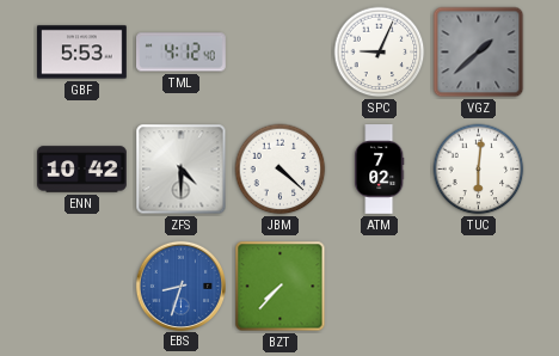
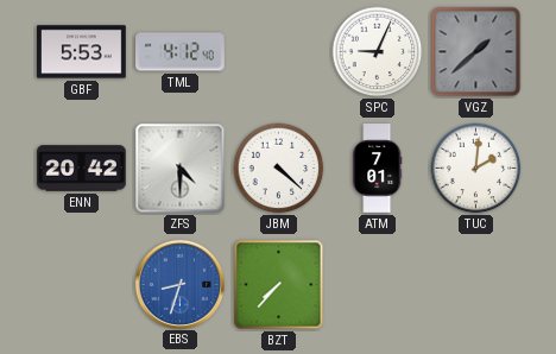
ENN: 10:42 -> 20:42 (82, 169)
ATM: 7:02 -> 7:01 (378, 169)
TUC: 6:01 -> 2:01 (476, 169)
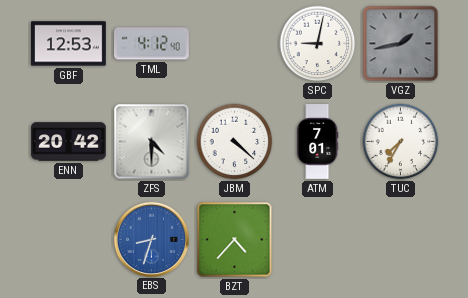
GBF: 5:53 -> 12:53 (69, 44)
SPC: 9:04 -> 9:02 (318, 44)
VGZ: 1:38 -> 1:43 (401, 44)
TUC: 2:01 -> 7:35 (401, 142)
BZT: 7:37 -> 4:37 (235, 240)
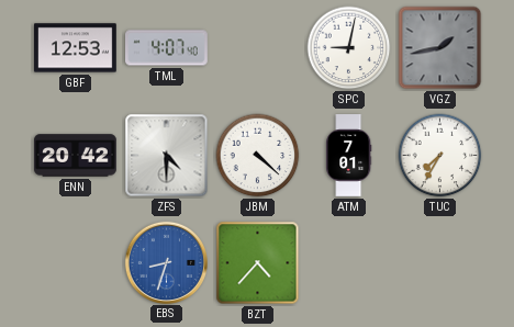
TML: 4:12 -> 4:07 (167, 48)
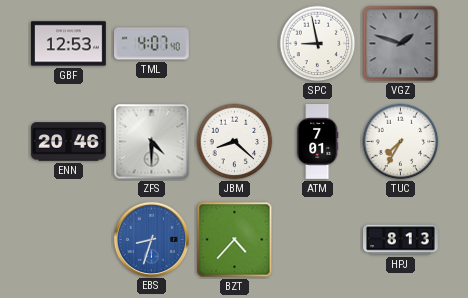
SPC: 9:02 -> 8:58 (318, 44)
VGZ: 1:43 -> 1:48 (401, 44)
ENN: 20:42 -> 20:46 (69, 142)
JBM: 4:22 -> 8:22 (235, 142)
HPJ: none -> 8:13 (401, 240)
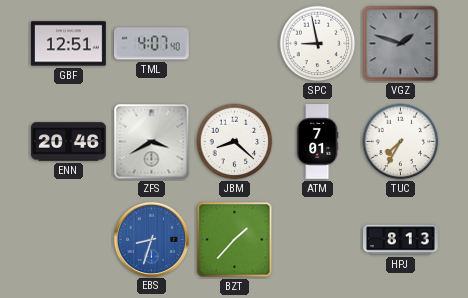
GBF: 12:53 -> 12:51 (69, 44)
ZFS: 4:30 -> 3:40 (152, 142)
BZT: 4:37 -> 1:37 (235, 240)
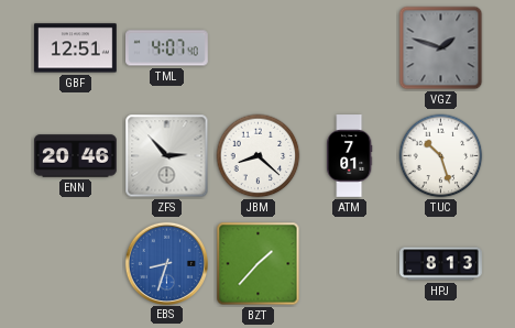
SPC: 8:58 -> none (318, 44)
ZFS: 3:40 -> 2:53 (167, 156)
TUC: 7:35 -> 10:27 (441, 156)
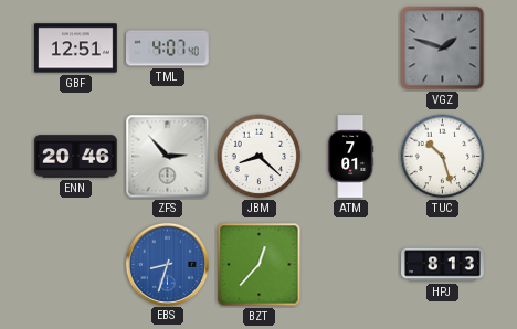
BZT: 1:37 -> 12:37 (260, 265)
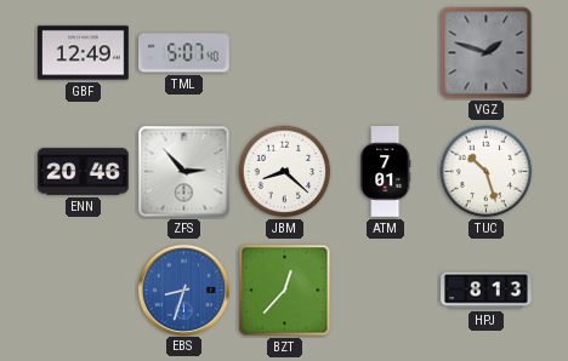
GBF: 12:51 -> 12:49 (84, 53)
TML: 4:07 -> 5:07 (184, 53)
